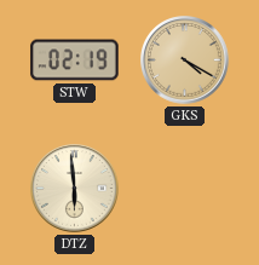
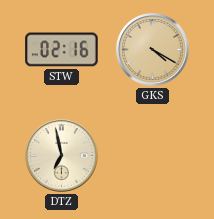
STW: 02:19 -> 02:16 (62, 50)
DTZ: 5:59 -> 6:58 (62, 156)
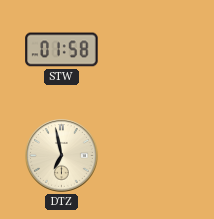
STW: 02:16 -> 01:58 (62, 50)
GKS: 4:20 -> none (153, 50)
